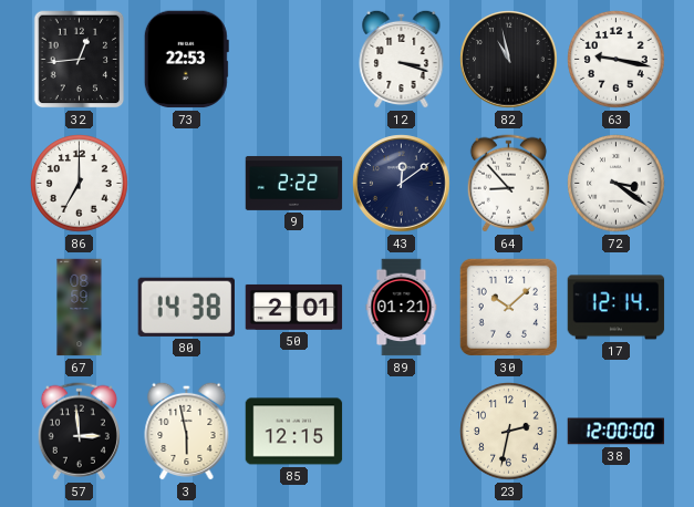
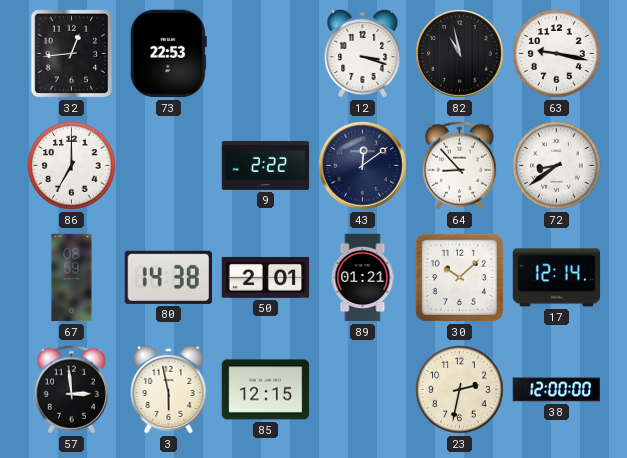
72: 3:21 -> 8:39 (557, 166)
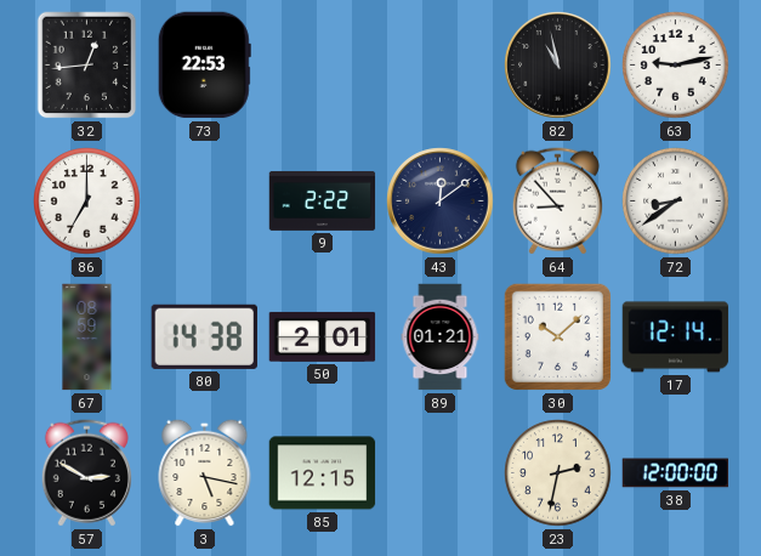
12: 3:18 -> none (363, 53)
63: 9:17 -> 9:13 (676, 66)
57: 2:59 -> 2:50 (86, 473)
3: 5:58 -> 5:17 (205, 472)
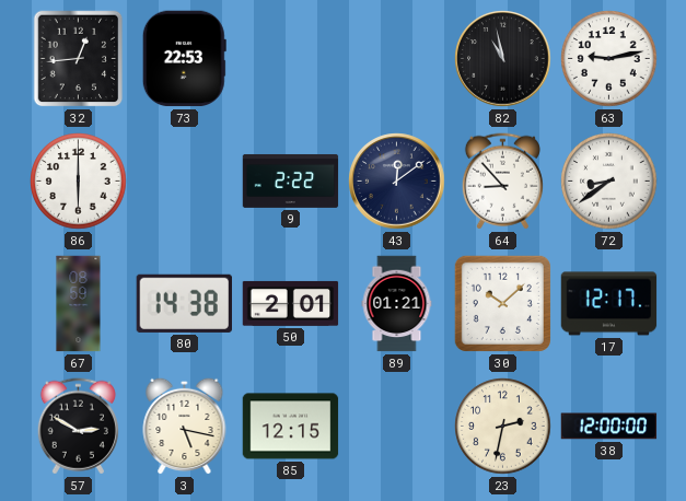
86: 7:00 -> 6:00 (79, 182)
17: 12:14 -> 12:17 (609, 304)
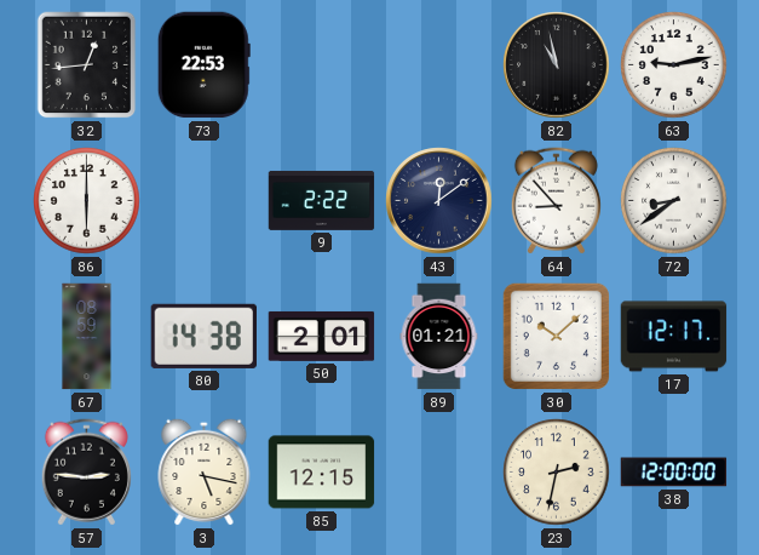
57: 2:50 -> 2:46 (86, 473)
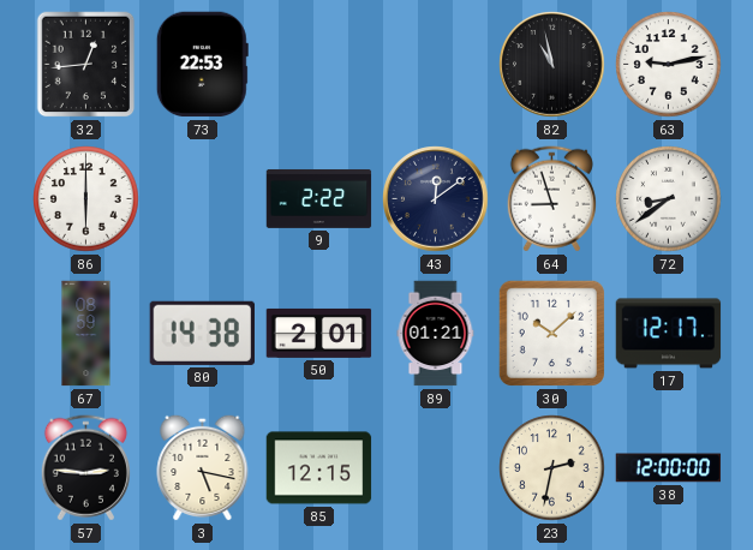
64: 8:53 -> 8:57 (551, 199)
